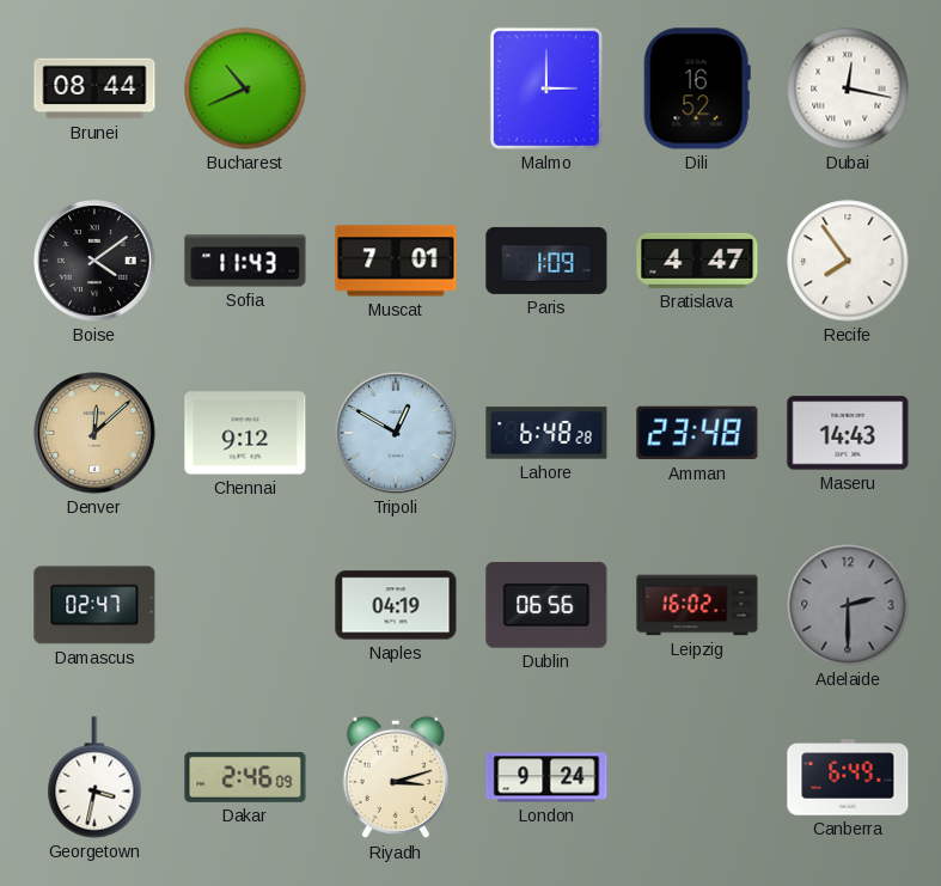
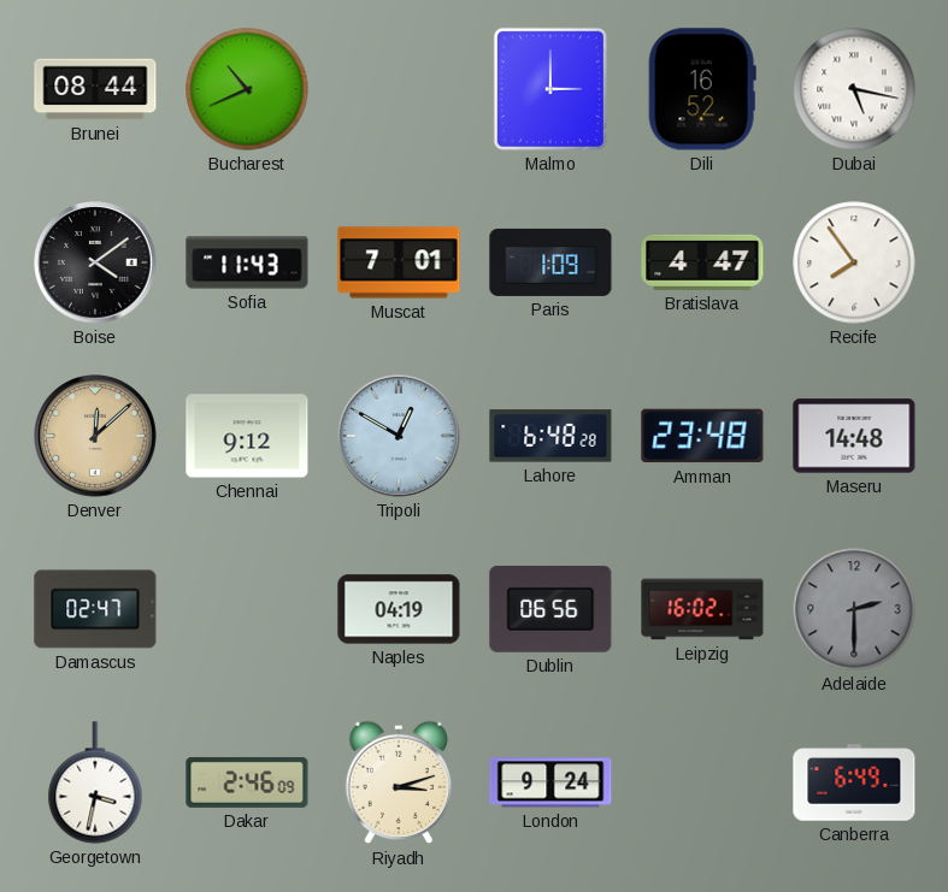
Dubai: 12:17 -> 5:17 (854, 89)
Maseru: 14:43 -> 14:48 (854, 436)
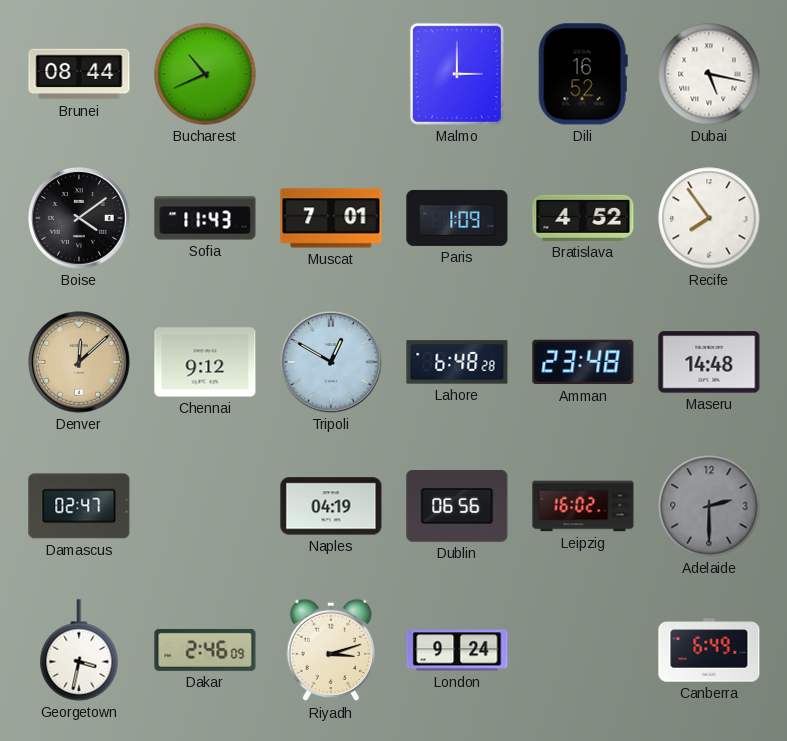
Bratislava: 4:47 -> 4:52 (583, 218)
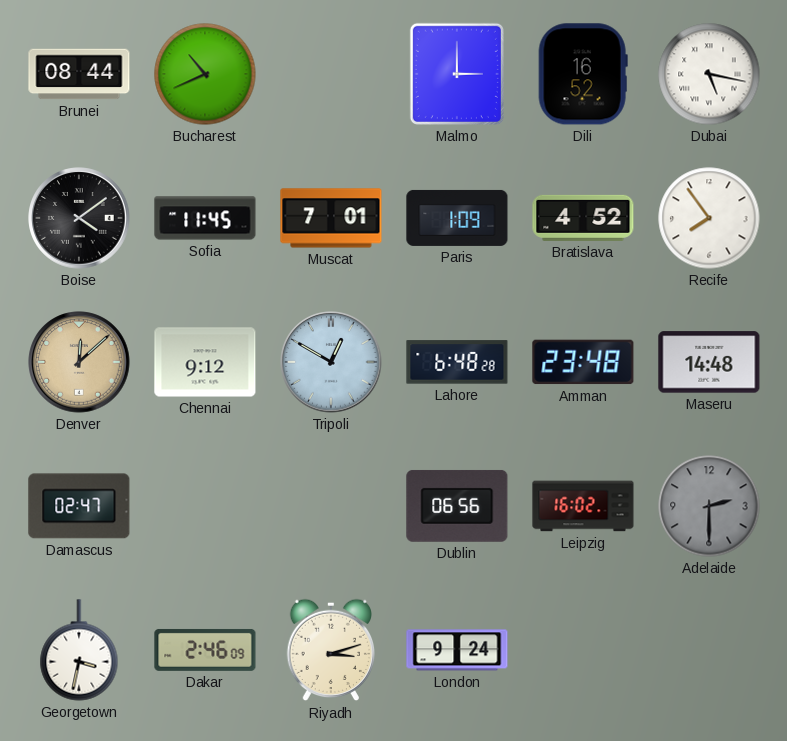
Sofia: 11:43 -> 11:45 (205, 218)
Naples: 04:19 -> none (331, 506)
Canberra: 6:49 -> none (709, 650)
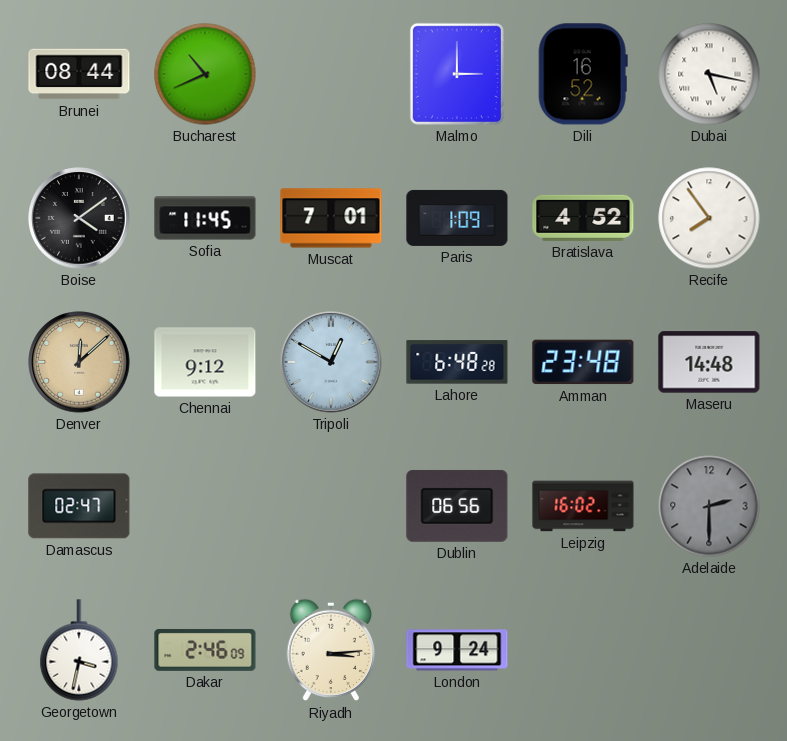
Riyadh: 3:12 -> 3:14 (330, 650)
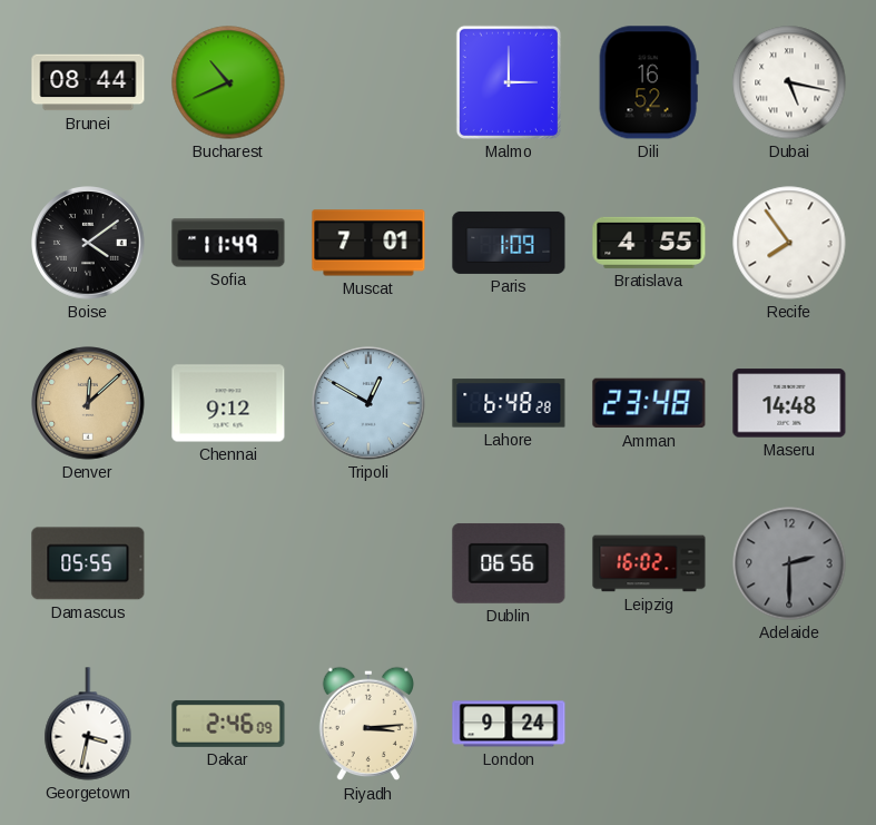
Sofia: 11:45 -> 11:49 (228, 243)
Bratislava: 4:52 -> 4:55 (649, 243)
Damascus: 02:47 -> 05:55 (88, 563)
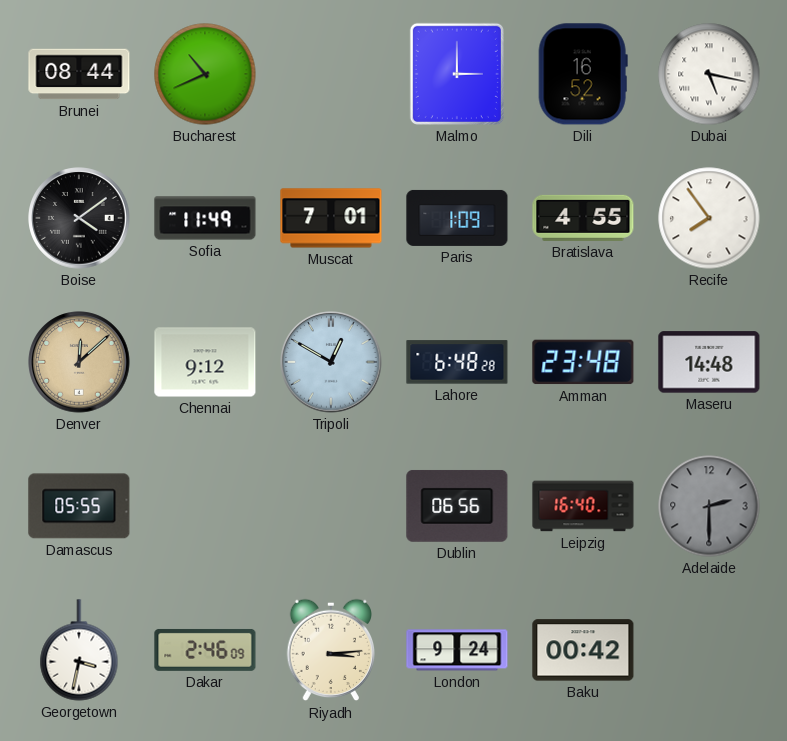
Leipzig: 16:02 -> 16:40 (583, 506)
Baku: none -> 00:42 (583, 650)
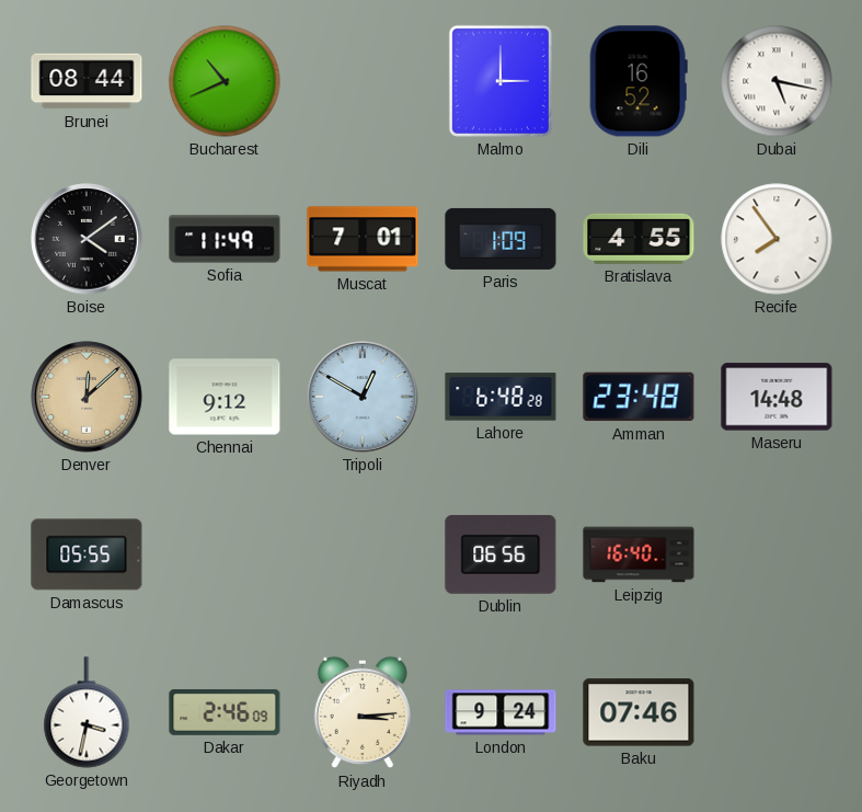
Adelaide: 2:30 -> none (709, 506)
Baku: 00:42 -> 07:46 (639, 712)
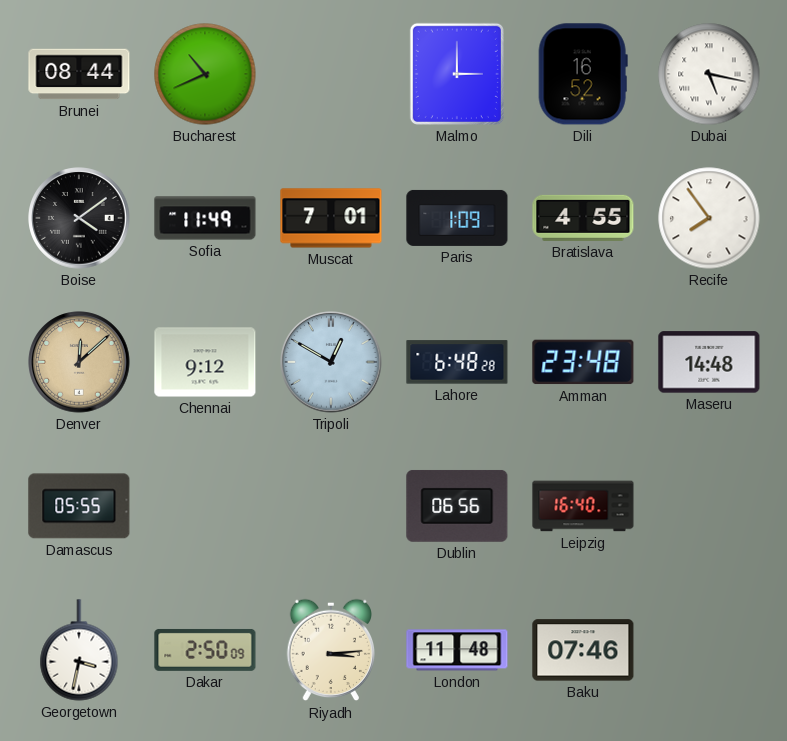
Dakar: 2:46 -> 2:50 (205, 650)
London: 9:24 -> 11:48 (457, 650)
